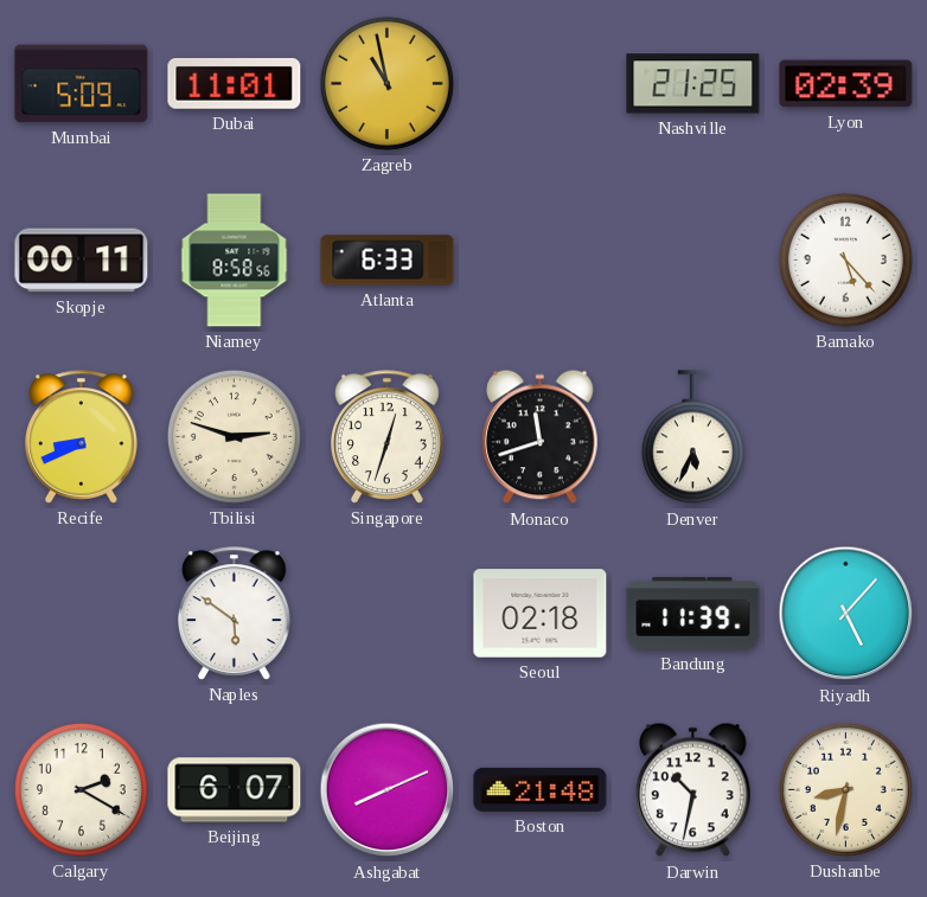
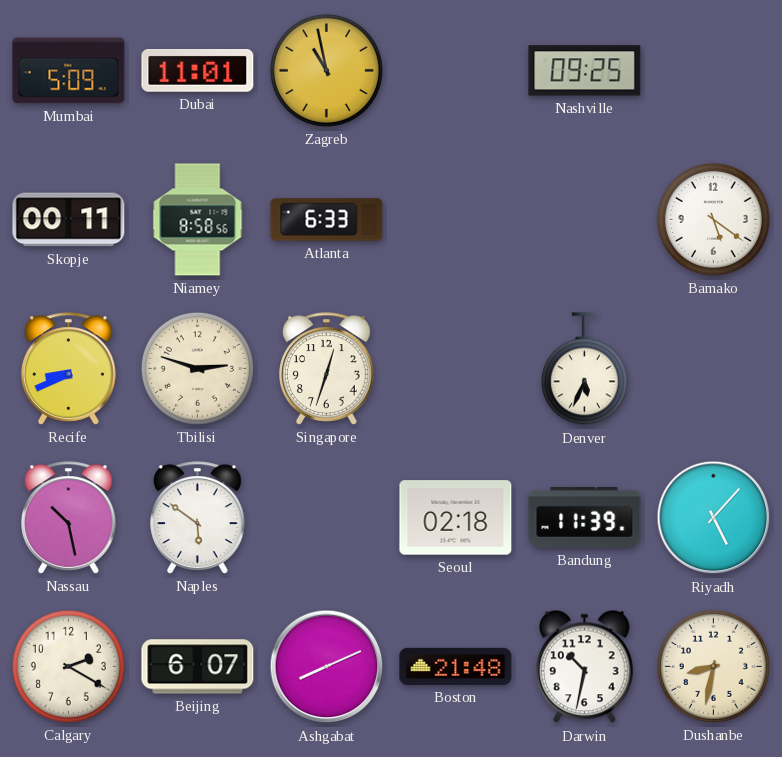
Nashville: 21:25 -> 09:25 (585, 71)
Lyon: 02:39 -> none (846, 84)
Bamako: 5:23 -> 5:21 (713, 219)
Monaco: 11:42 -> none (541, 437)
Nassau: none -> 10:28 (69, 518)
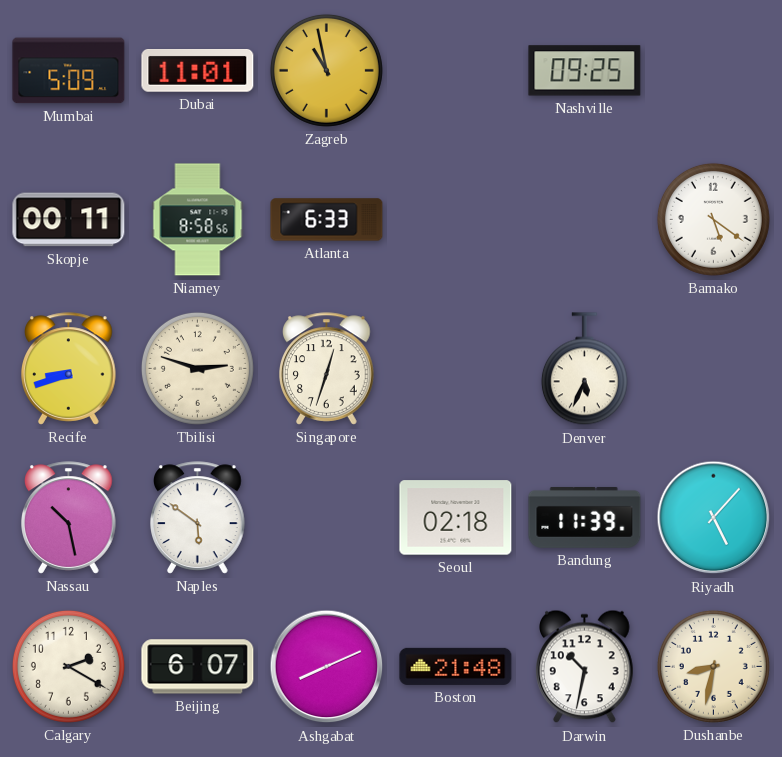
Recife: 8:41 -> 8:42 (69, 369)
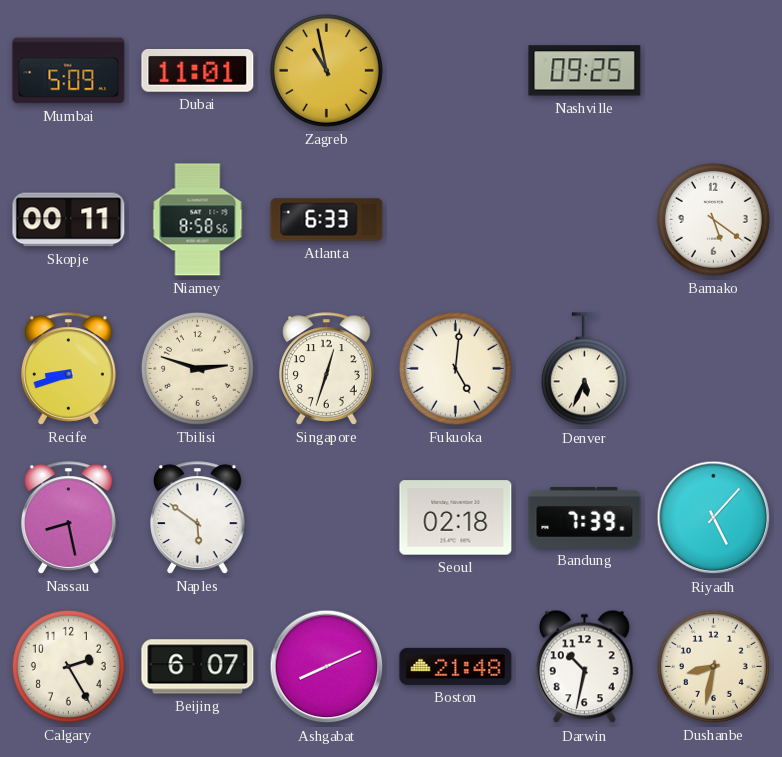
Fukuoka: none -> 5:01 (455, 368)
Nassau: 10:28 -> 8:28 (69, 518)
Bandung: 11:39 -> 7:39 (585, 517)
Calgary: 2:20 -> 2:25 (68, 666)
